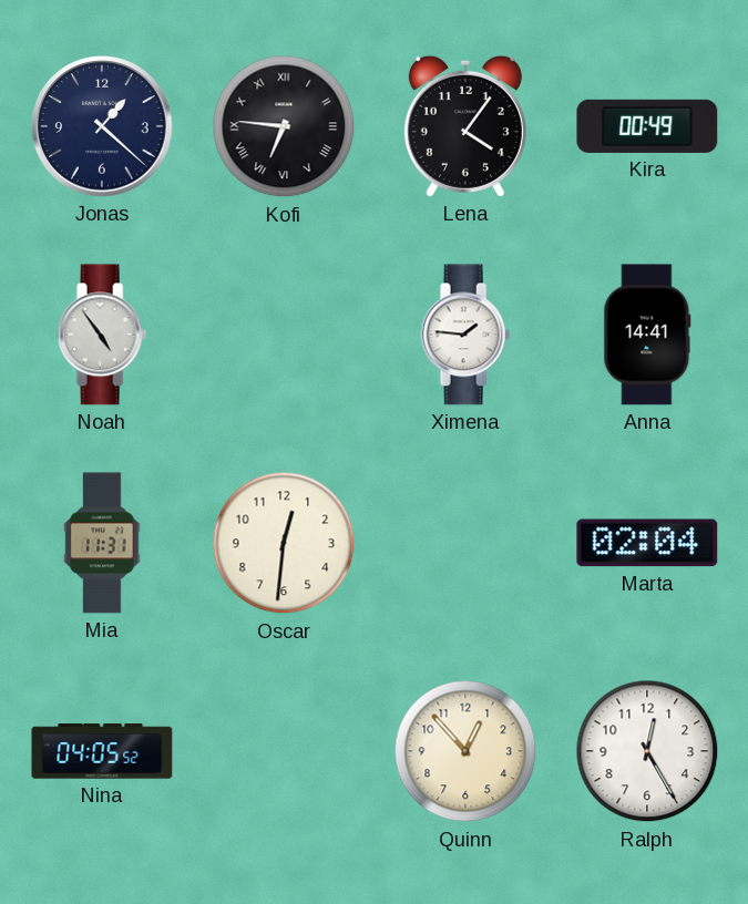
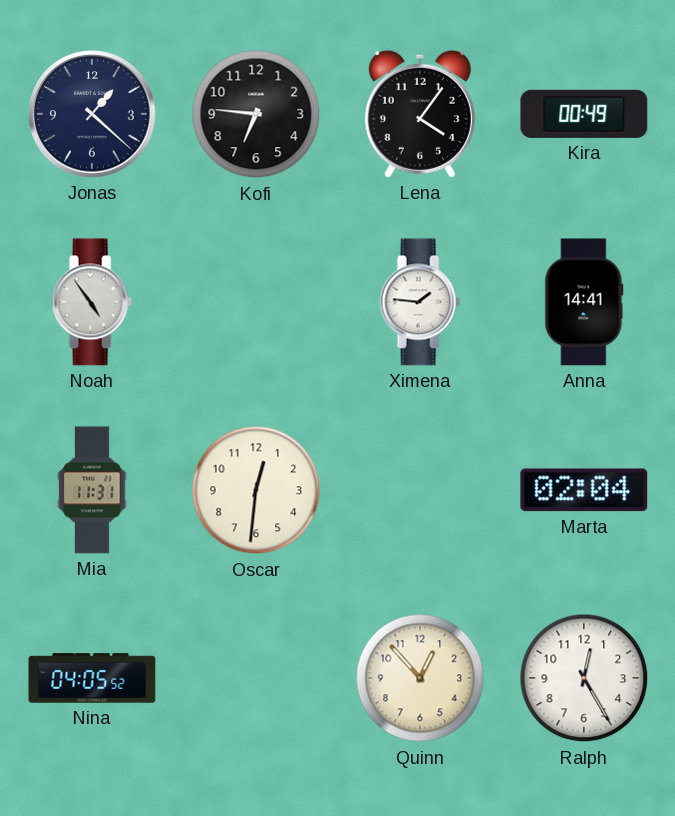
Kofi numerals: Roman -> Arabic (256, 114)
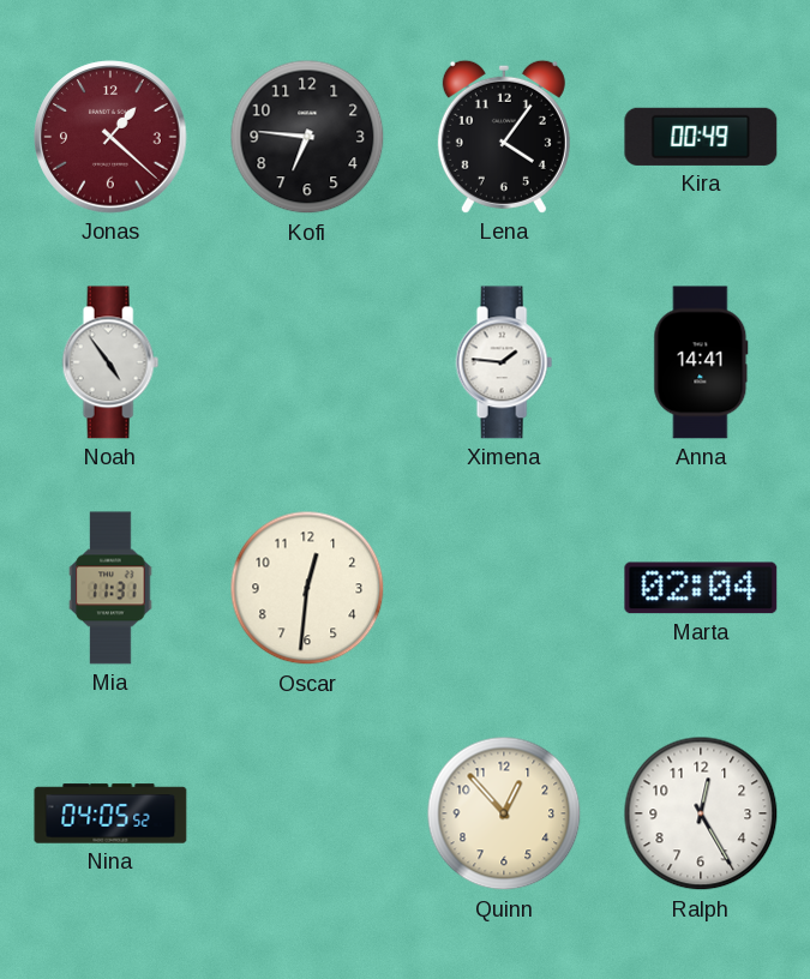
Jonas dial: navy -> burgundy (110, 137)
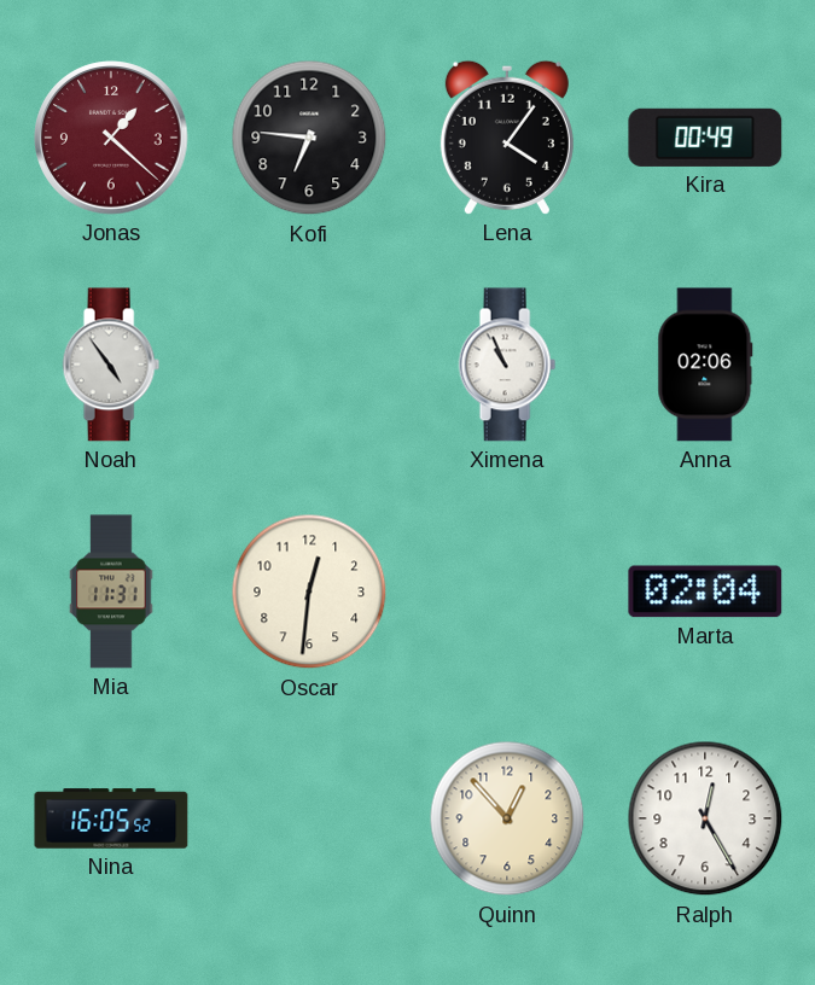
Ximena: 1:46 -> 10:56 (507, 365)
Anna: 14:41 -> 02:06 (705, 365)
Nina: 04:05 -> 16:05 (111, 818)
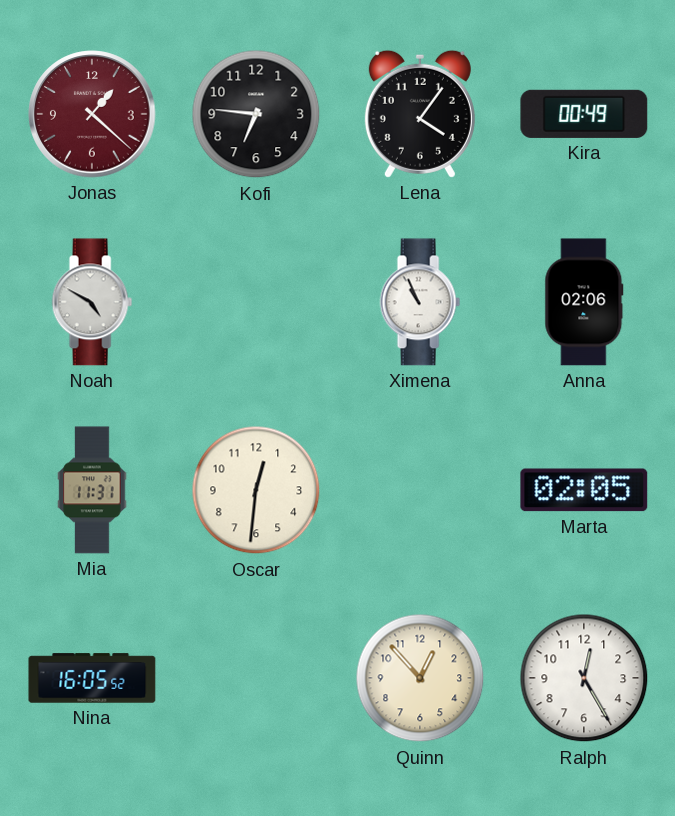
Noah: 4:54 -> 4:50 (92, 302)
Marta: 02:04 -> 02:05 (584, 490)
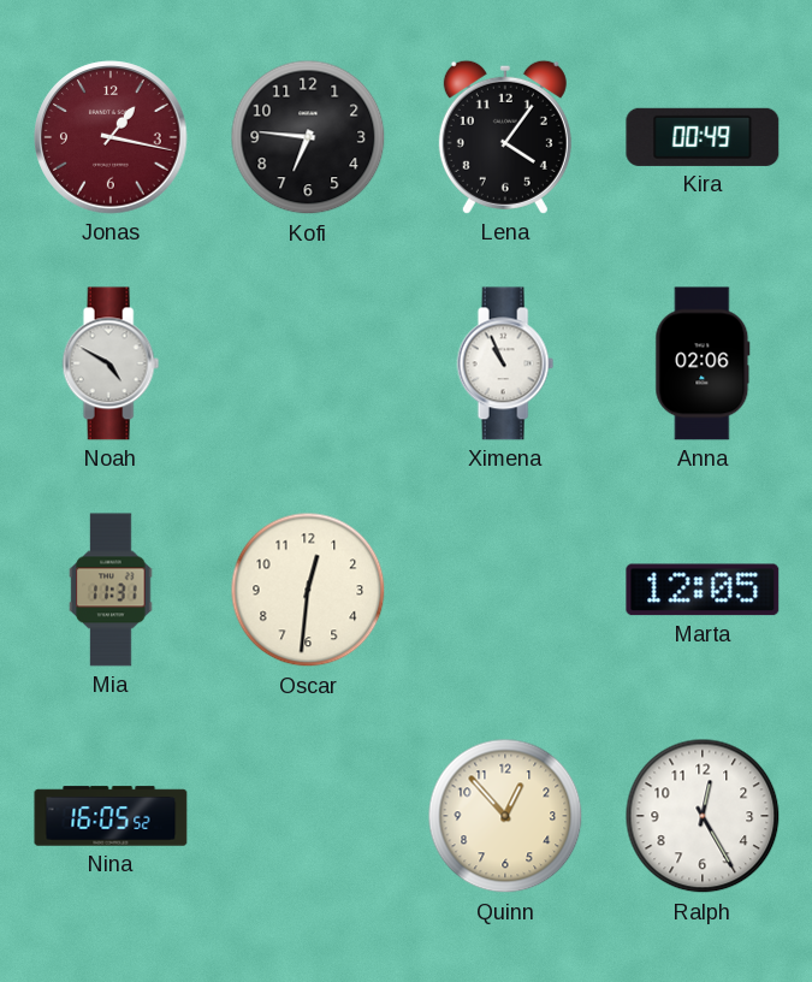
Jonas: 1:22 -> 1:17 (111, 137)
Marta: 02:05 -> 12:05 (703, 590)
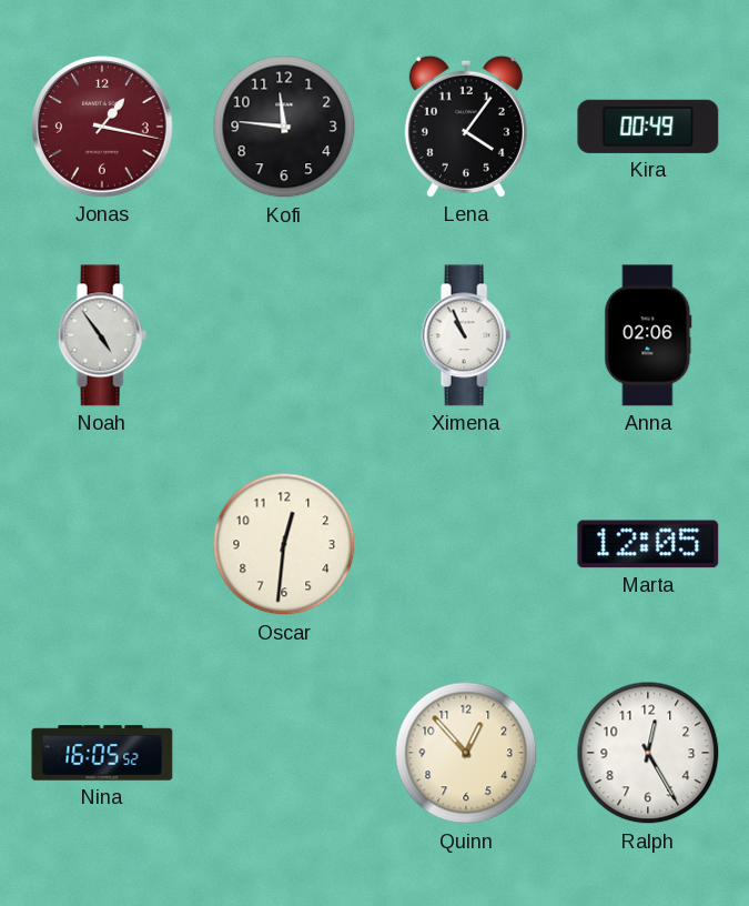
Kofi: 6:46 -> 11:46 (284, 127)
Noah: 4:50 -> 4:54 (102, 335)
Mia: 11:31 -> none (111, 590)
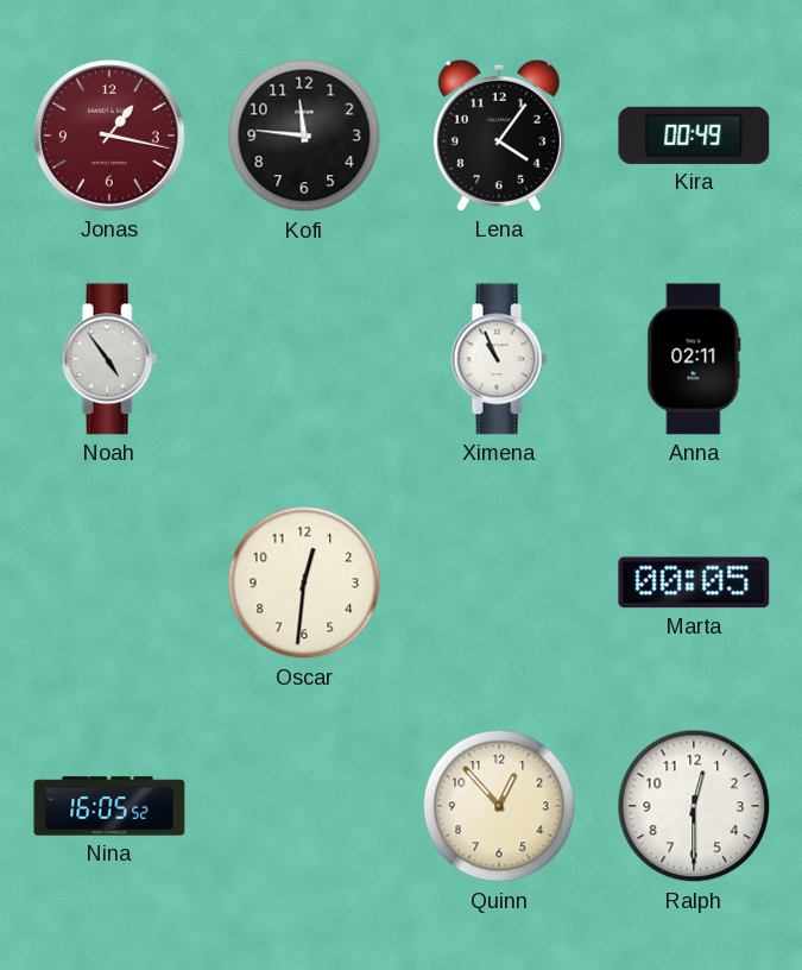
Anna: 02:06 -> 02:11 (694, 359)
Marta: 12:05 -> 00:05 (694, 582)
Ralph: 12:25 -> 12:30 (694, 806)
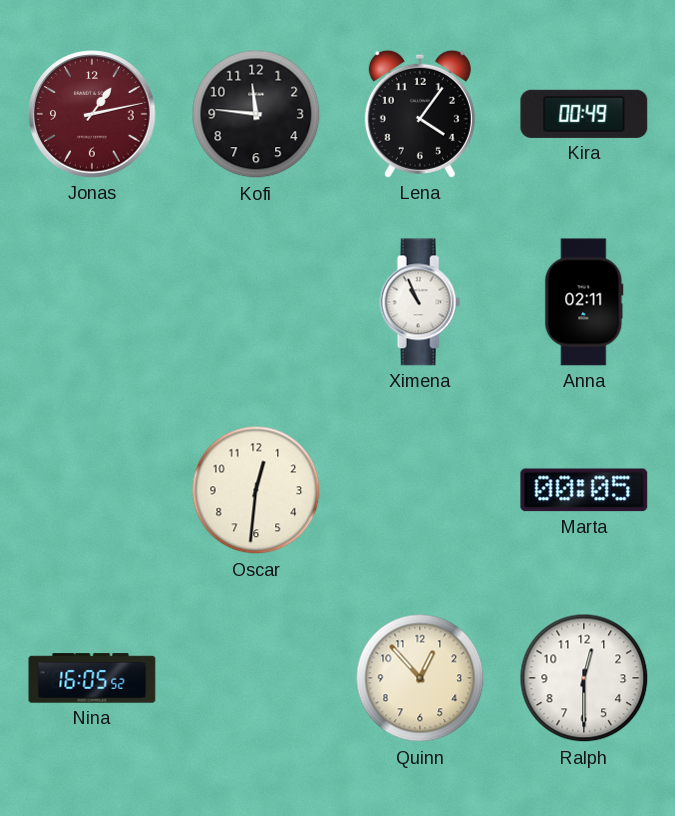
Jonas: 1:17 -> 1:13 (92, 114)
Noah: 4:54 -> none (109, 359)
